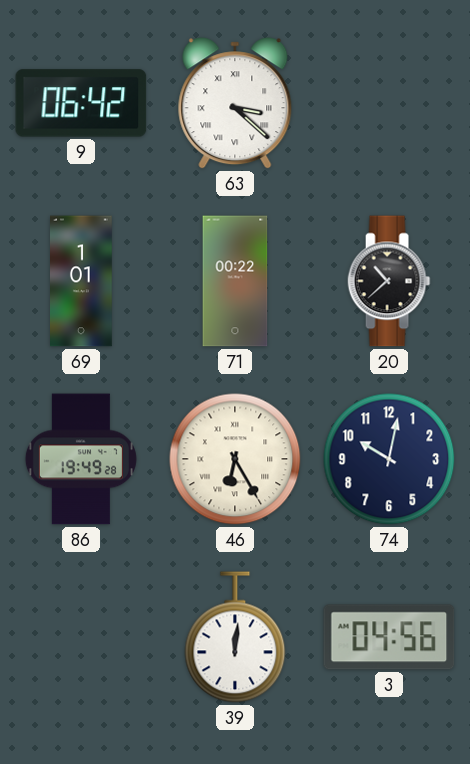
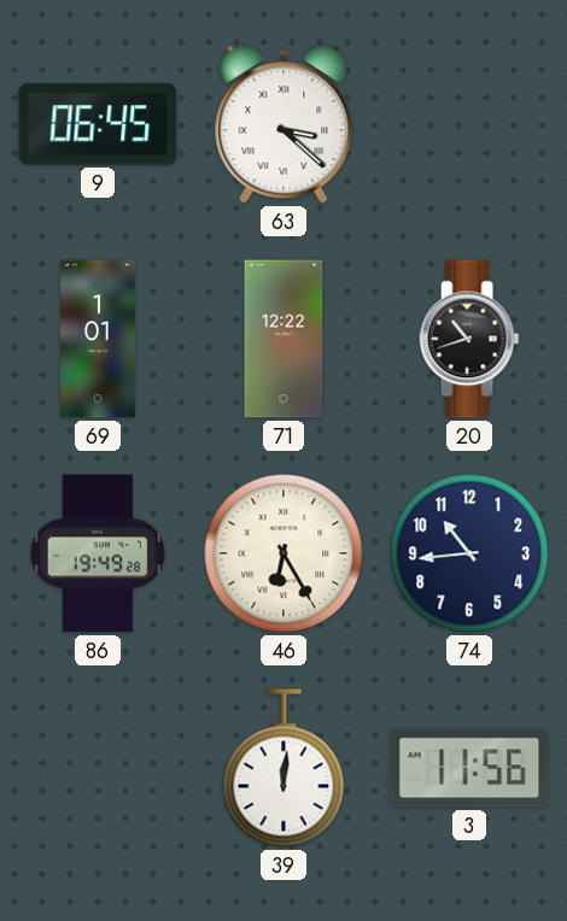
9: 06:42 -> 06:45 (98, 124)
71: 00:22 -> 12:22 (283, 339)
20: 10:38 -> 10:42 (469, 339)
74: 10:02 -> 10:44 (469, 553)
3: 04:56 -> 11:56 (469, 768)
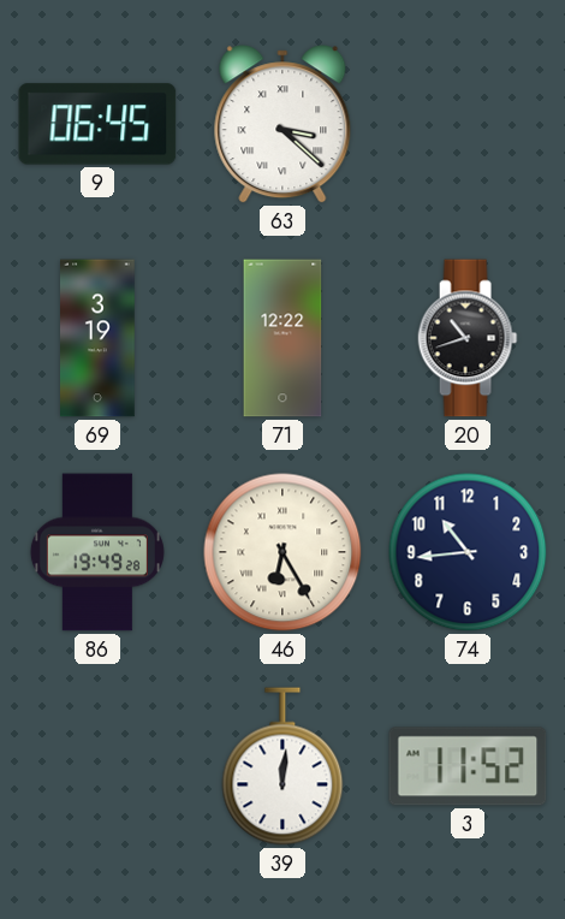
69: 1:01 -> 3:19 (99, 338)
3: 11:56 -> 11:52 (468, 766)
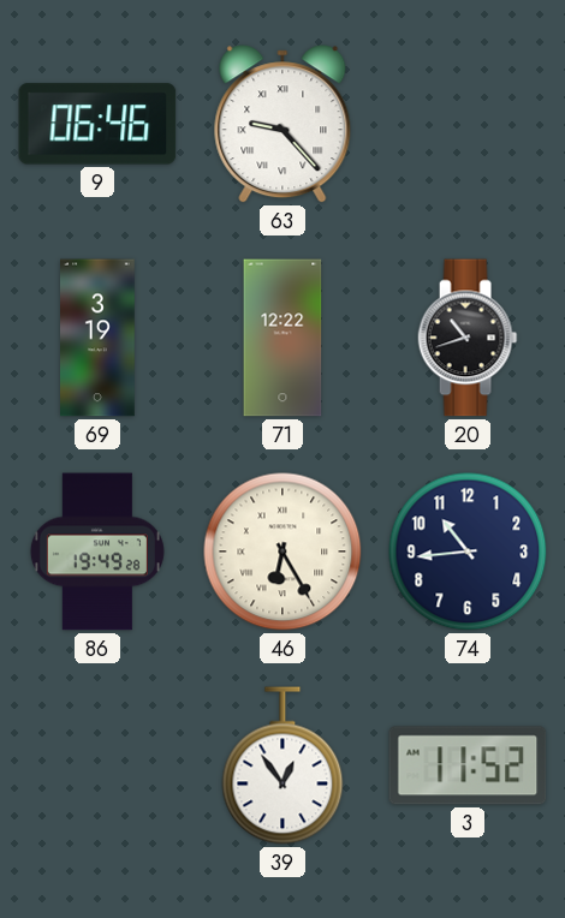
9: 06:45 -> 06:46 (97, 124)
63: 3:22 -> 9:23 (282, 124)
39: 12:01 -> 12:54 (282, 765)
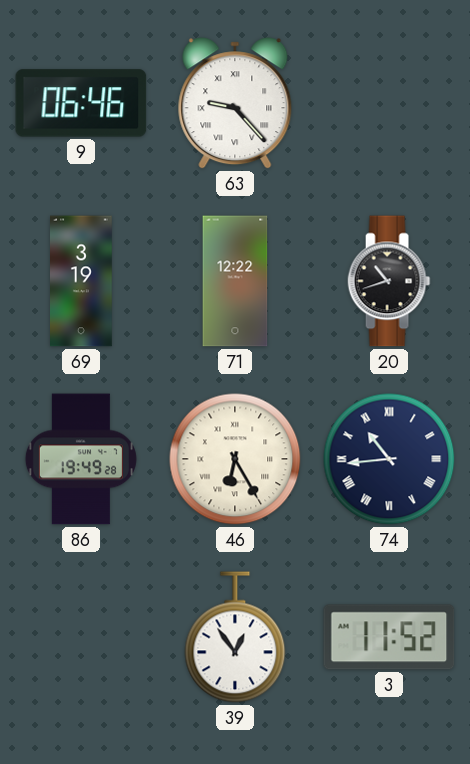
74 numerals: Arabic -> Roman (389, 459)
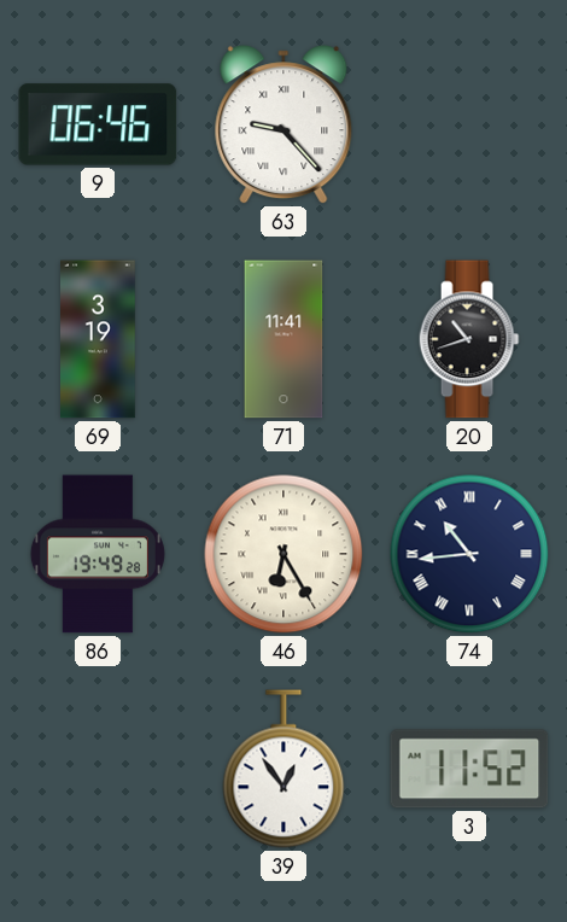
71: 12:22 -> 11:41 (283, 339)
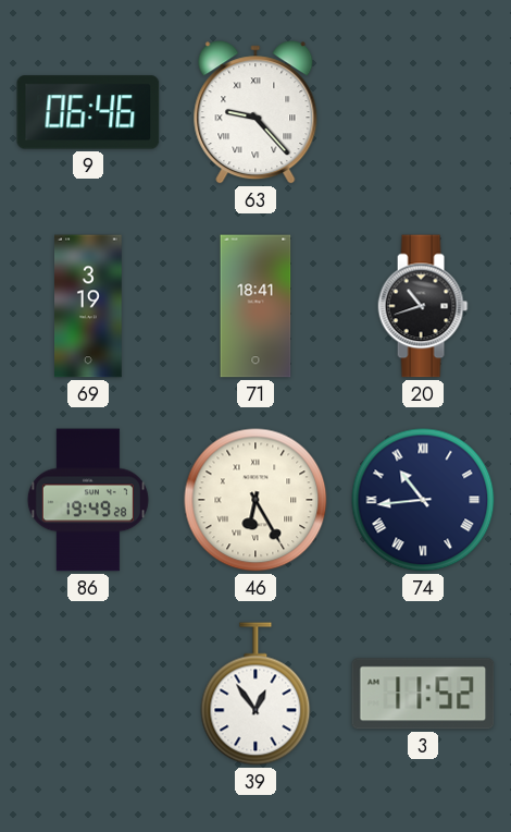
71: 11:41 -> 18:41 (255, 306)
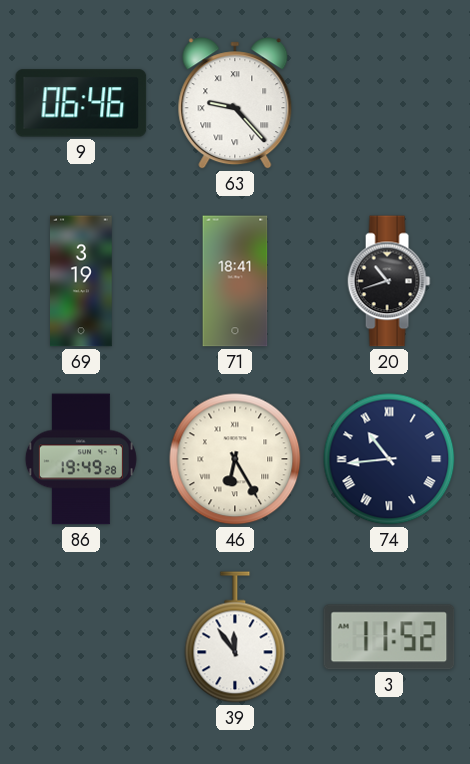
39: 12:54 -> 11:54 (235, 637)
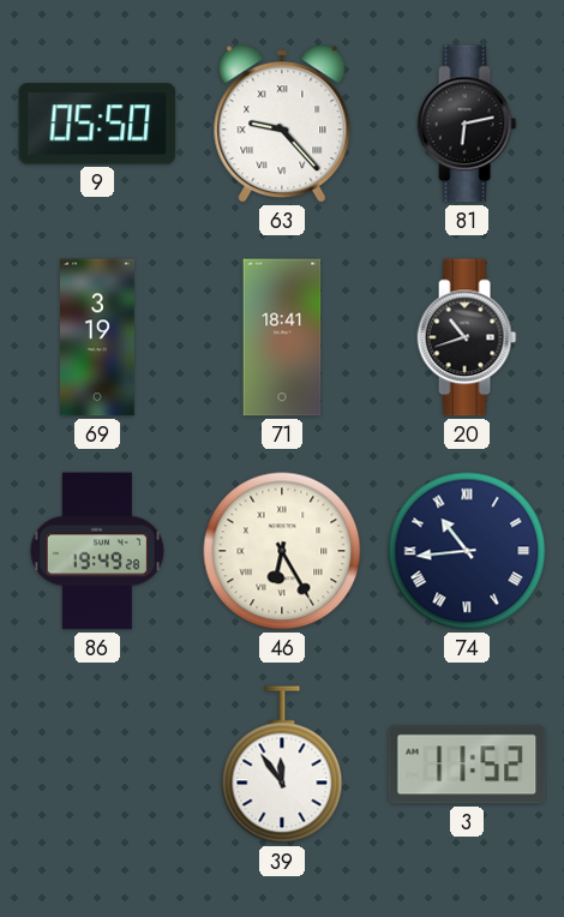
9: 06:46 -> 05:50 (97, 124)
81: none -> 6:13 (467, 124)
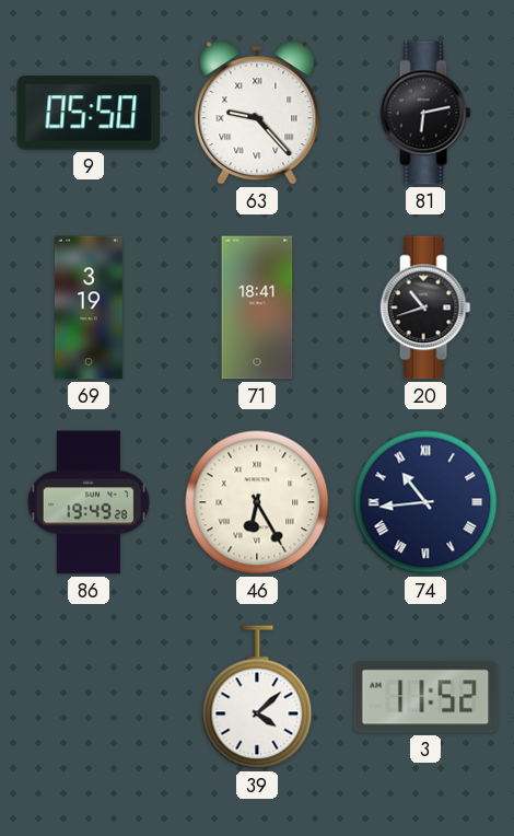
39: 11:54 -> 4:08 (257, 697)
